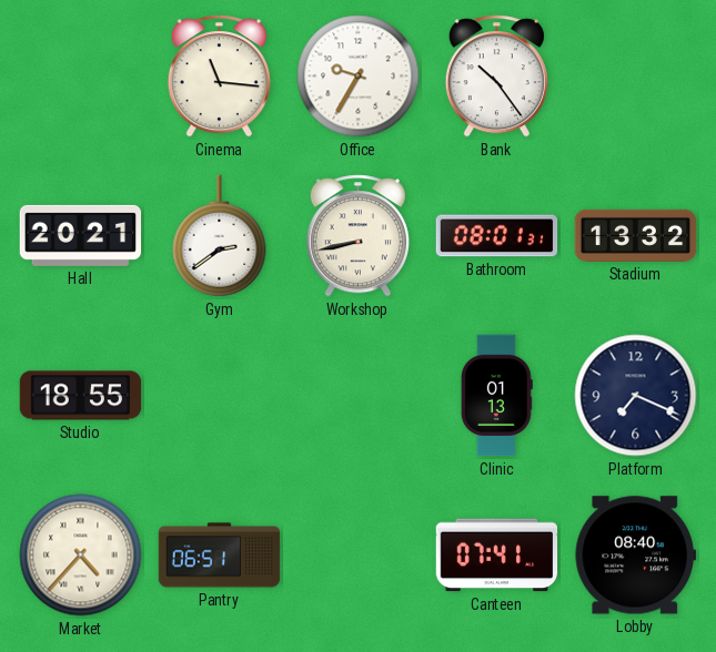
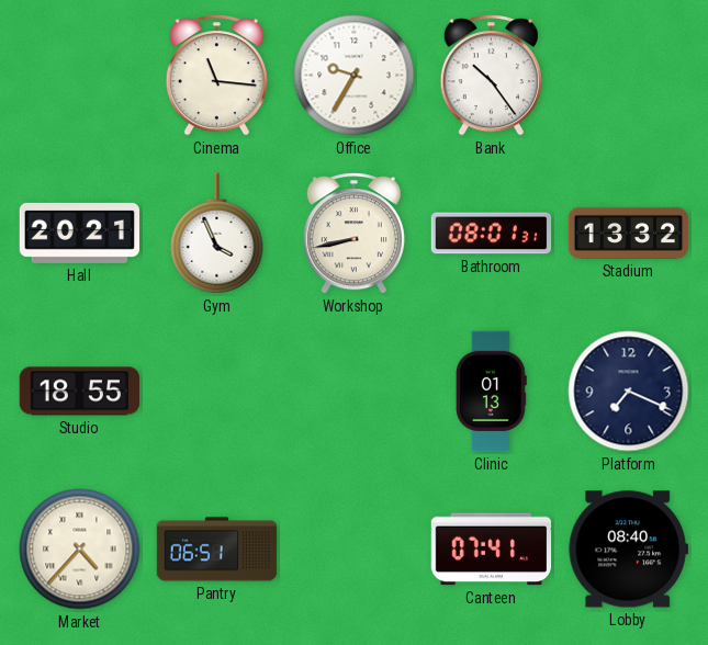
Gym: 2:39 -> 3:56 (217, 234)
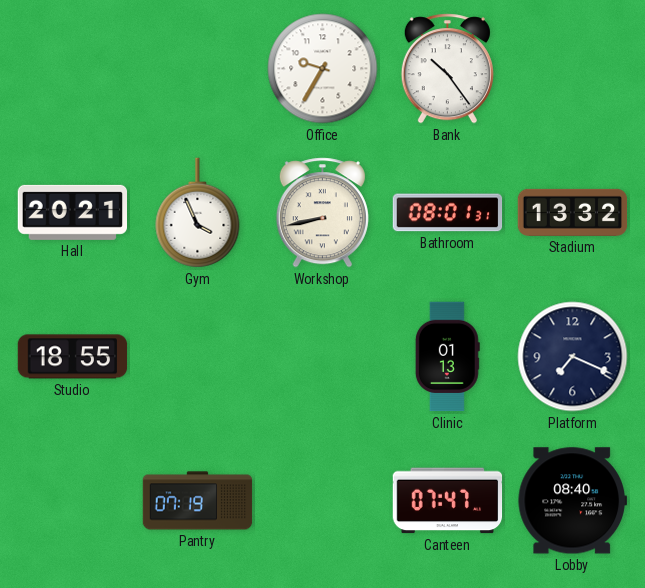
Cinema: 11:16 -> none (216, 76)
Market: 4:37 -> none (80, 550)
Pantry: 06:51 -> 07:19 (198, 501)
Canteen: 07:41 -> 07:47 (448, 501)
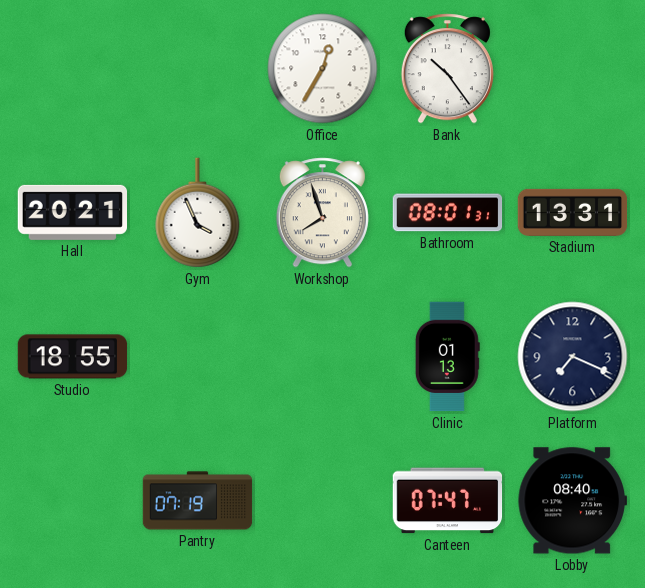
Office: 9:35 -> 12:35 (323, 69)
Workshop: 8:43 -> 7:57 (322, 213)
Stadium: 13:32 -> 13:31 (573, 212)
